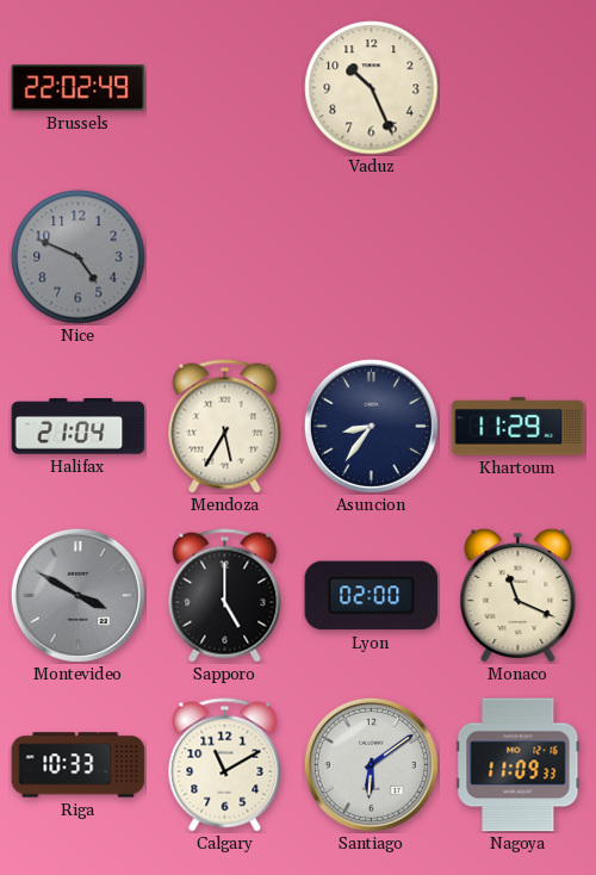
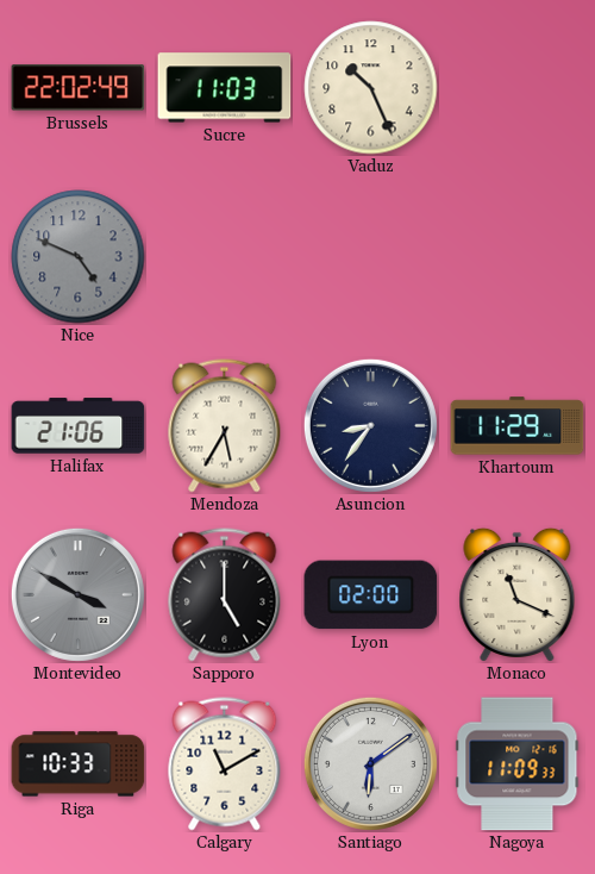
Sucre: none -> 11:03 (225, 88)
Halifax: 21:04 -> 21:06 (79, 426)
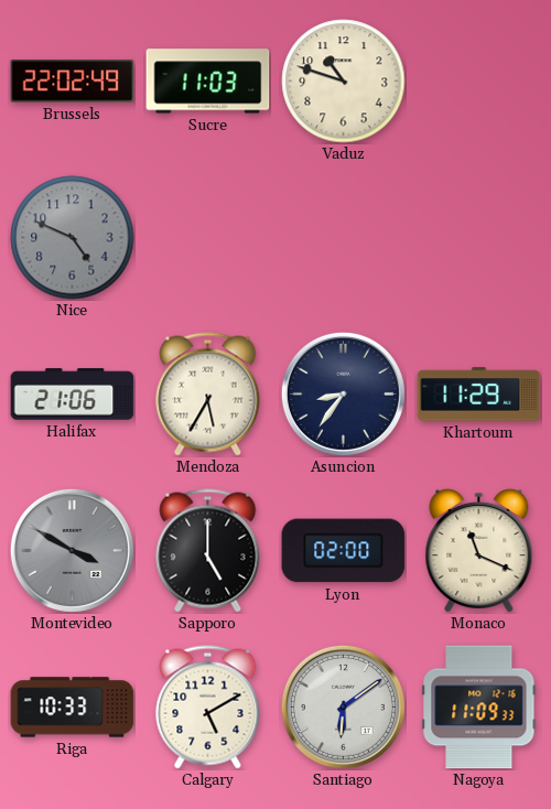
Vaduz: 10:26 -> 10:48 (344, 82)
Calgary: 11:10 -> 5:10 (208, 708)
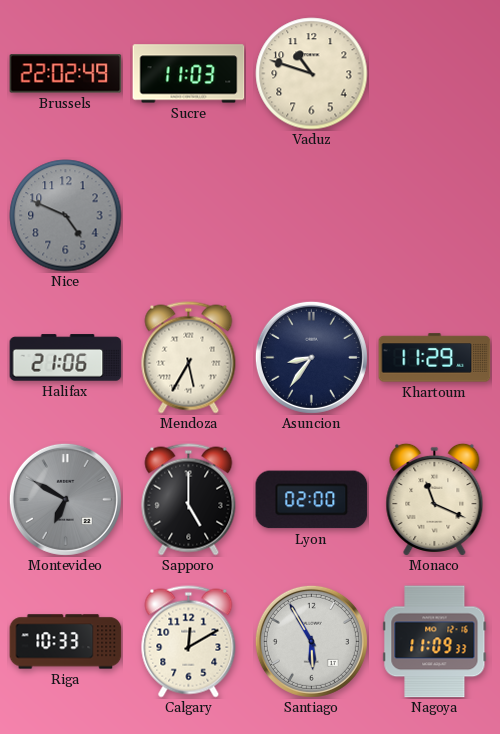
Montevideo: 3:50 -> 6:50 (65, 499)
Calgary: 5:10 -> 12:10 (189, 642)
Santiago: 6:09 -> 5:55 (311, 641)
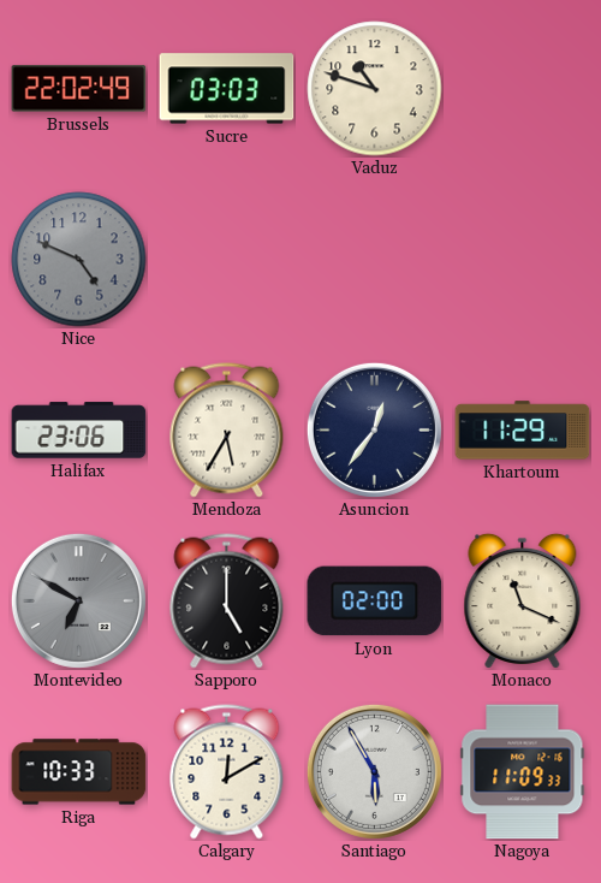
Sucre: 11:03 -> 03:03 (227, 89)
Halifax: 21:06 -> 23:06 (79, 431)
Asuncion: 8:36 -> 12:36 (374, 429)
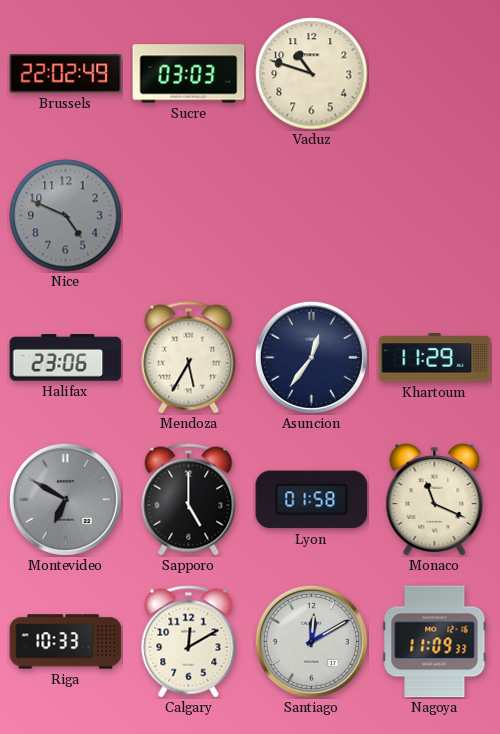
Lyon: 02:00 -> 01:58 (312, 500)
Santiago: 5:55 -> 12:10 (311, 641)
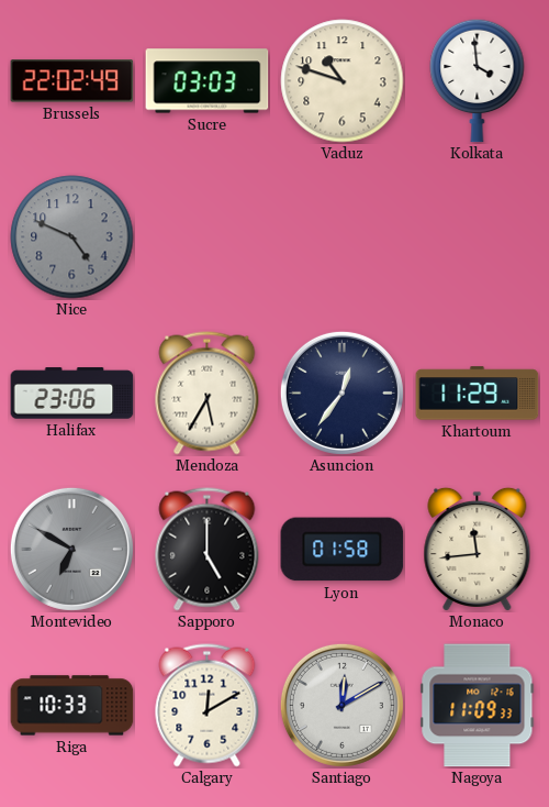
Kolkata: none -> 3:59 (478, 80)
Monaco: 11:19 -> 11:44 (478, 549)
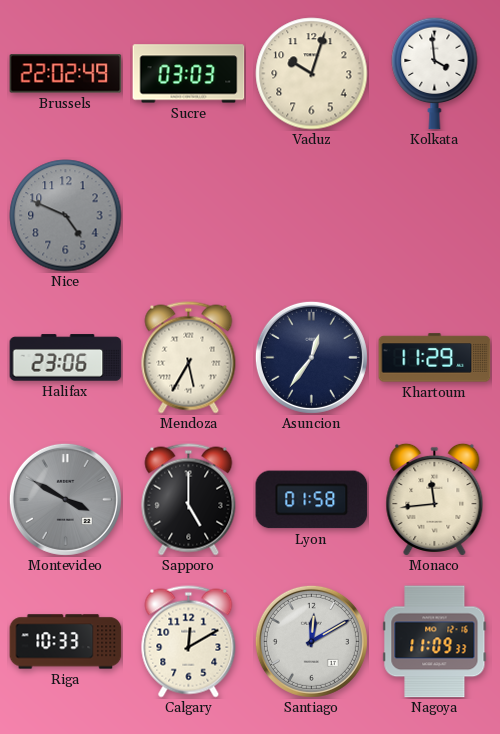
Vaduz: 10:48 -> 10:03 (312, 74)
Montevideo: 6:50 -> 3:50 (65, 499)
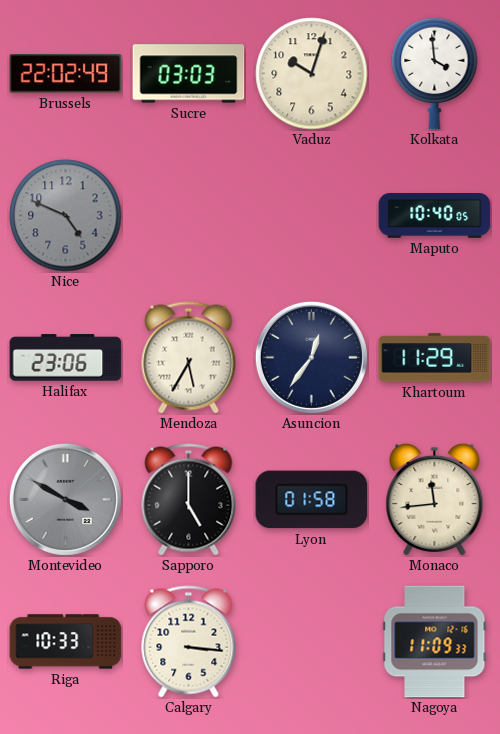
Maputo: none -> 10:40 (435, 216)
Calgary: 12:10 -> 3:16 (189, 642)
Santiago: 12:10 -> none (311, 641)
